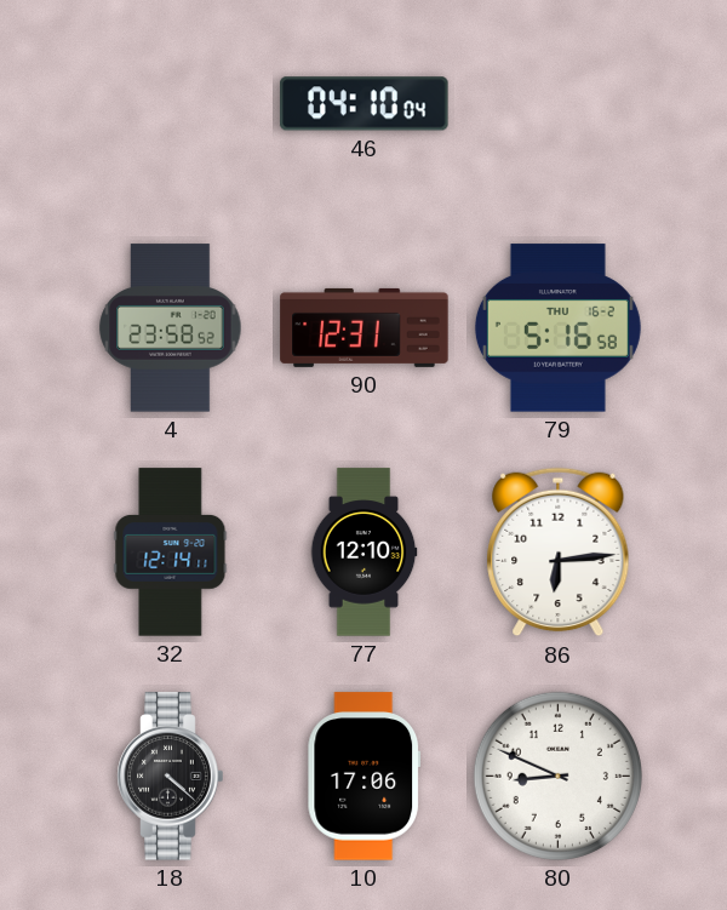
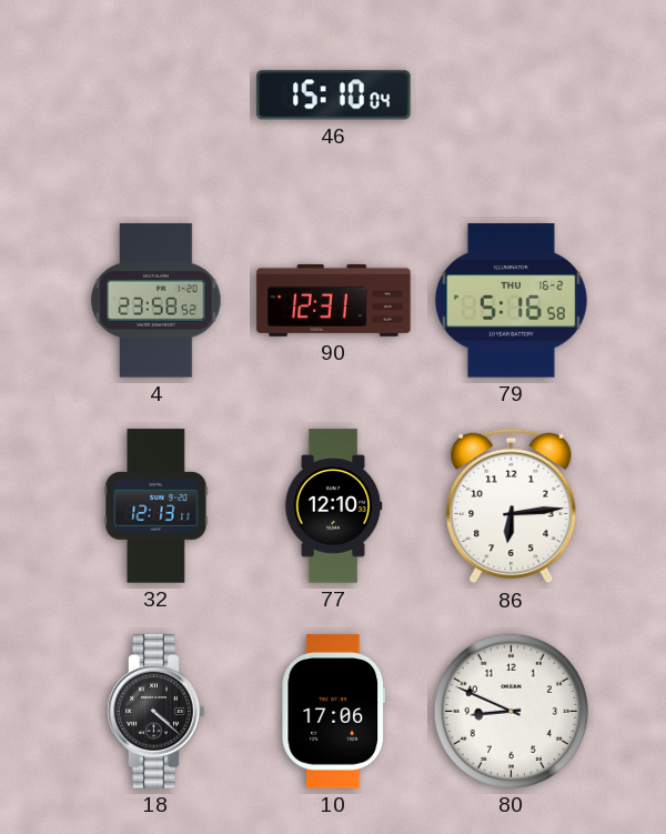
46: 04:10 -> 15:10 (334, 96)
32: 12:14 -> 12:13 (157, 506)
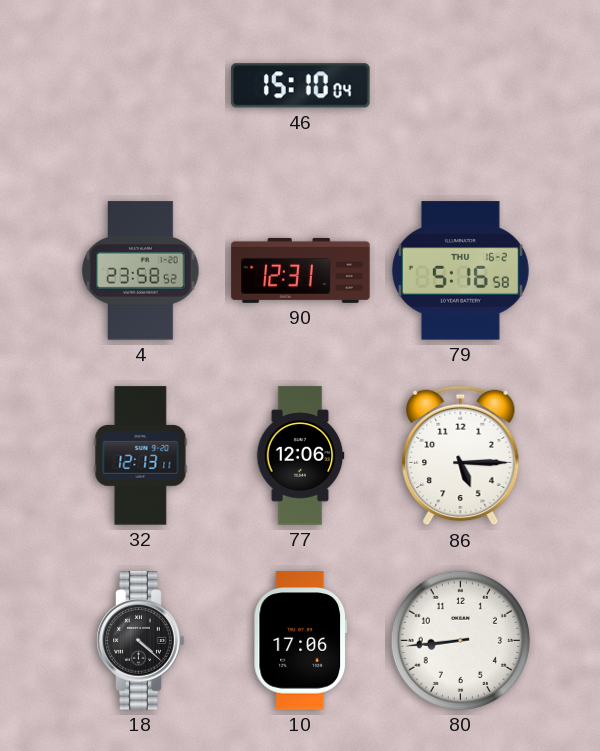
77: 12:10 -> 12:06 (300, 456)
86: 6:14 -> 5:15 (461, 456)
80: 8:49 -> 8:44 (460, 640)
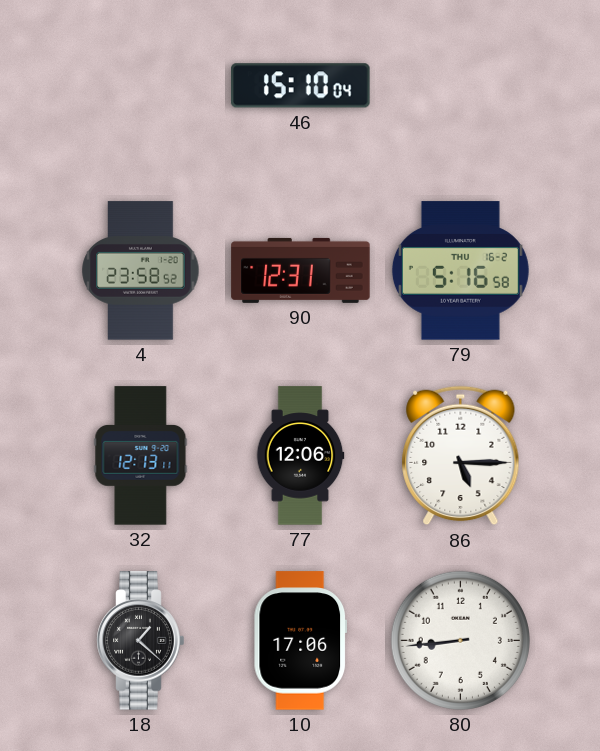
18: 4:22 -> 1:22 (141, 641)
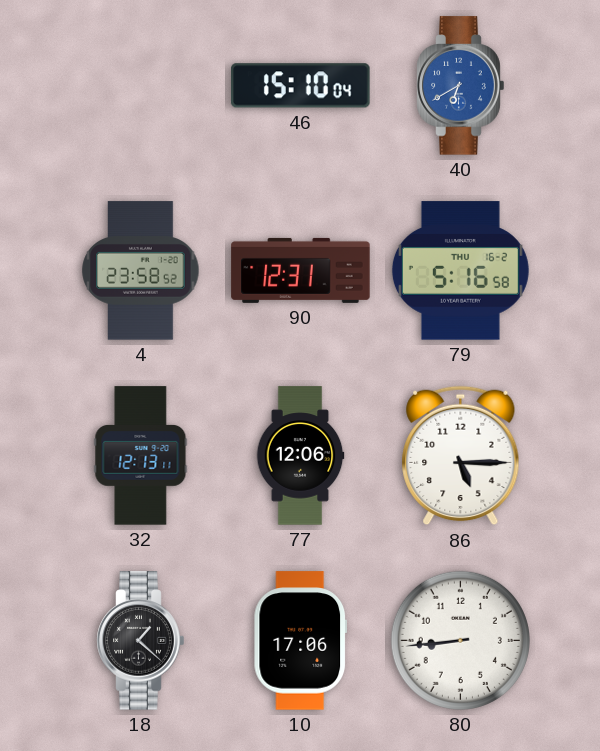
40: none -> 6:40 (461, 86)
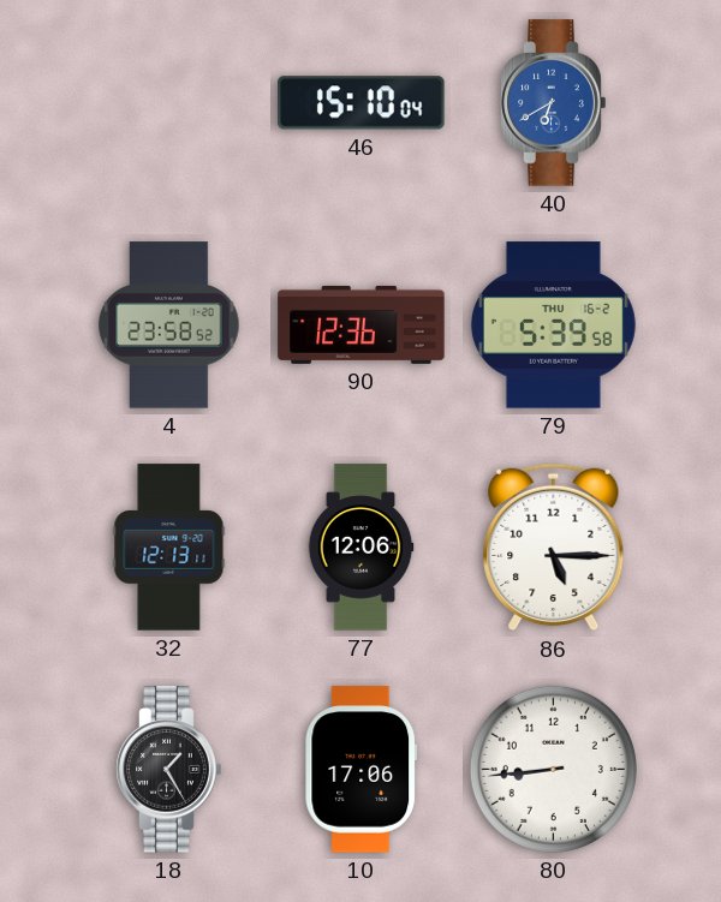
90: 12:31 -> 12:36 (362, 324)
79: 5:16 -> 5:39 (553, 325)
18: 1:22 -> 1:25 (169, 770)
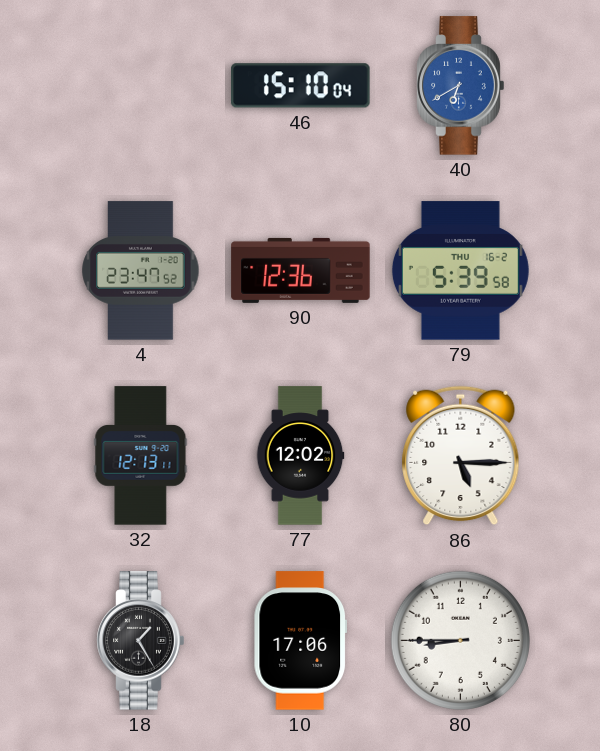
4: 23:58 -> 23:47 (141, 271)
77: 12:06 -> 12:02 (300, 456)
80: 8:44 -> 8:45 (460, 640)
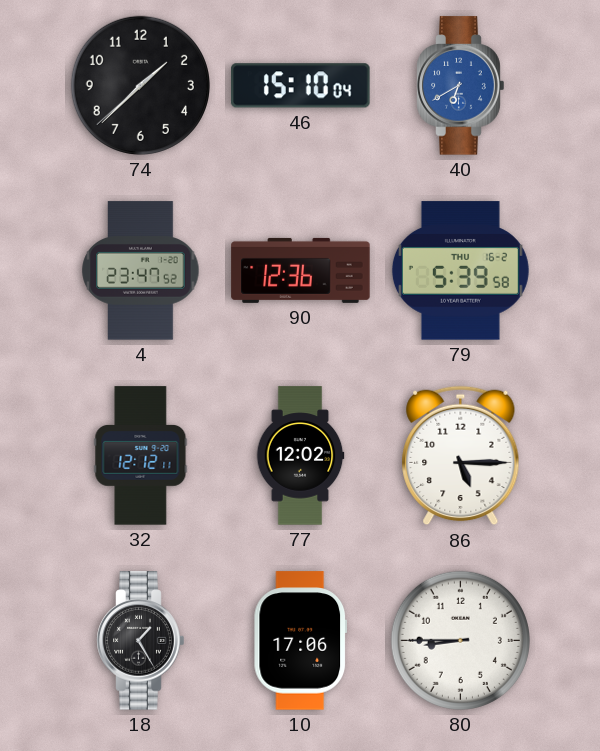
74: none -> 1:37 (140, 85)
32: 12:13 -> 12:12 (141, 456)
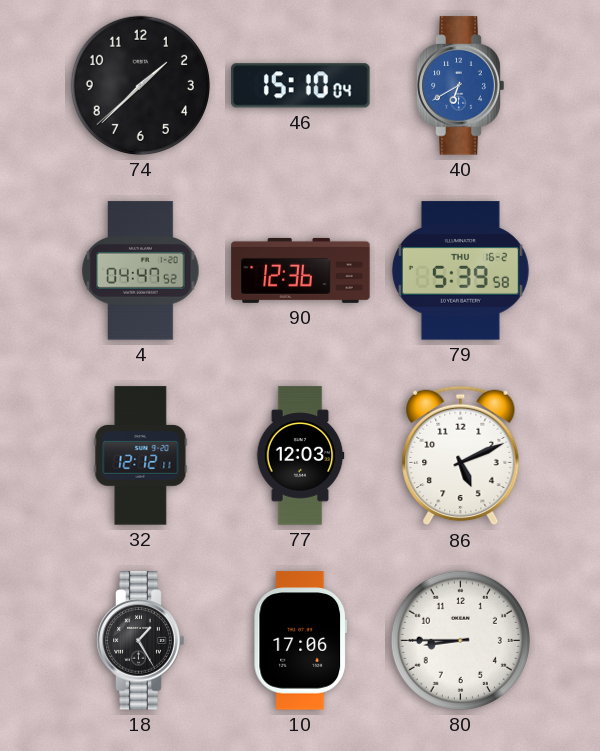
4: 23:47 -> 04:47 (141, 271)
77: 12:02 -> 12:03 (300, 456)
86: 5:15 -> 5:11 (461, 456)
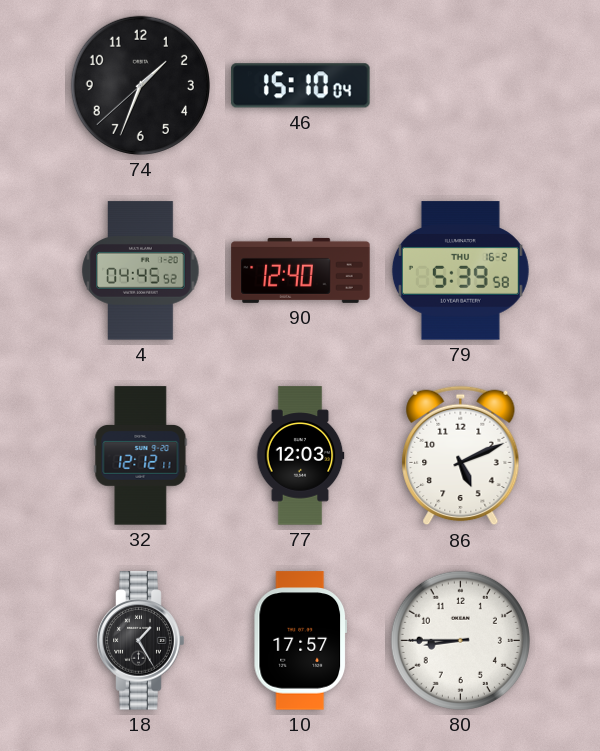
74: 1:37 -> 1:33 (140, 85)
40: 6:40 -> none (461, 86)
4: 04:47 -> 04:45 (141, 271)
90: 12:36 -> 12:40 (301, 270)
10: 17:06 -> 17:57 (301, 641)
